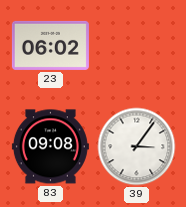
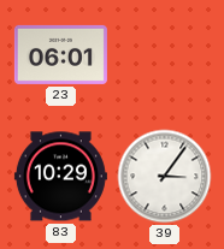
23: 06:02 -> 06:01 (60, 54)
83: 09:08 -> 10:29 (60, 177)
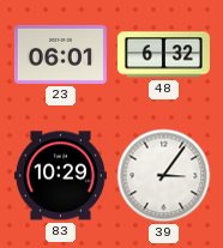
48: none -> 6:32 (163, 55)
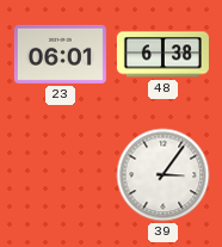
48: 6:32 -> 6:38 (162, 55)
83: 10:29 -> none (60, 176)
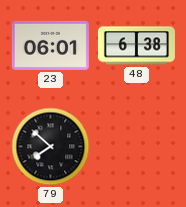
79: none -> 7:52 (51, 147)
39: 3:06 -> none (164, 175)
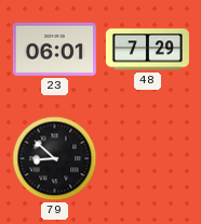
48: 6:38 -> 7:29 (147, 50)
79: 7:52 -> 8:52 (55, 159)
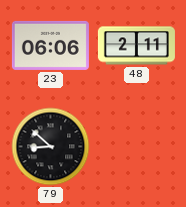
23: 06:01 -> 06:06 (50, 45)
48: 7:29 -> 2:11 (136, 46)
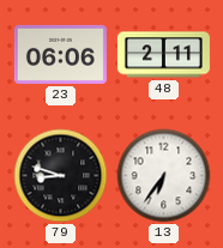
79: 8:52 -> 8:48 (61, 176)
13: none -> 6:36 (164, 176)
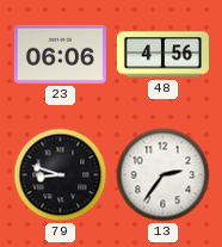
48: 2:11 -> 4:56 (162, 55)
13: 6:36 -> 2:36 (164, 175)
